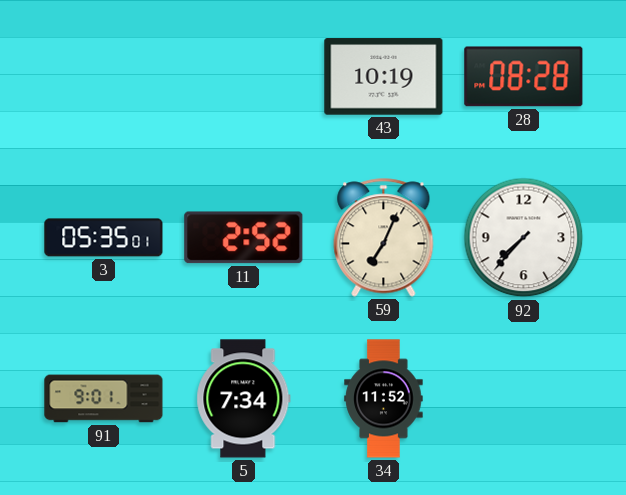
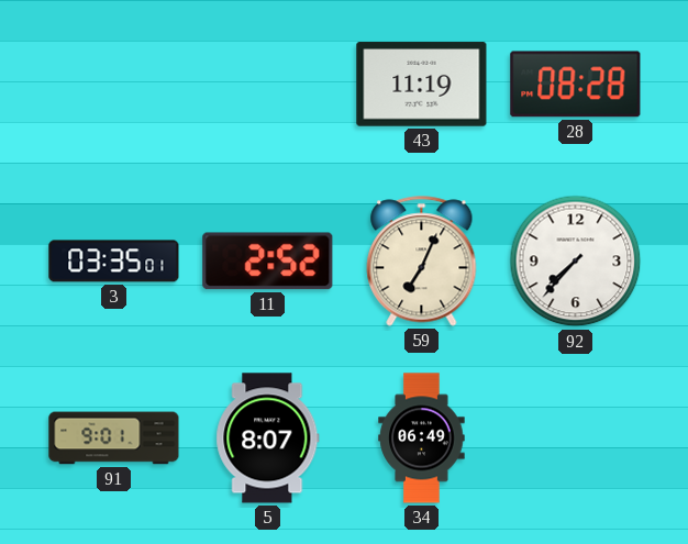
43: 10:19 -> 11:19 (422, 85)
3: 05:35 -> 03:35 (114, 262)
5: 7:34 -> 8:07 (268, 438)
34: 11:52 -> 06:49 (422, 438)
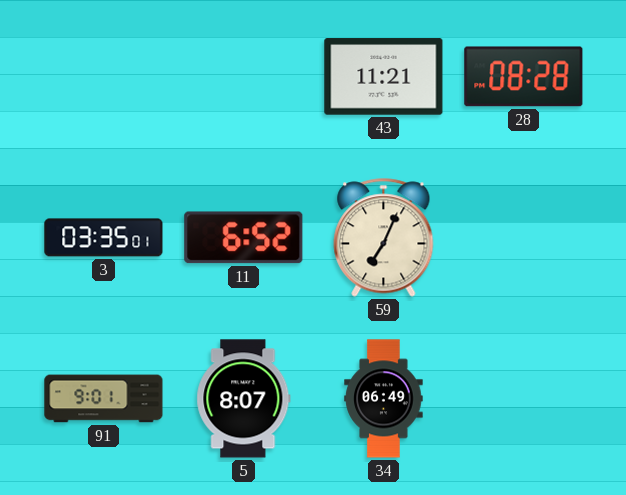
43: 11:19 -> 11:21 (384, 77)
11: 2:52 -> 6:52 (244, 238)
92: 7:37 -> none (576, 262)
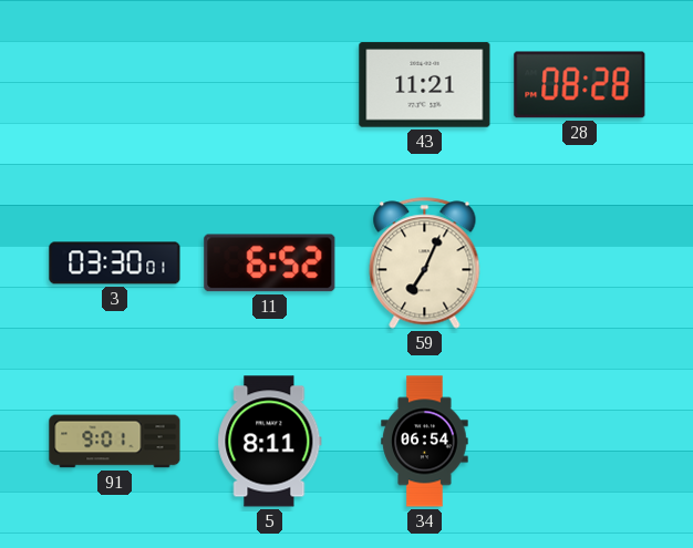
3: 03:35 -> 03:30 (115, 263)
5: 8:07 -> 8:11 (270, 442)
34: 06:49 -> 06:54 (425, 442)
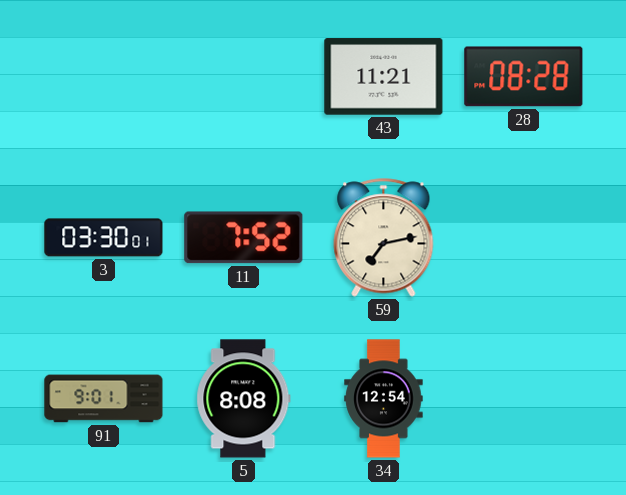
11: 6:52 -> 7:52 (244, 238)
59: 7:04 -> 7:13 (384, 238)
5: 8:11 -> 8:08 (244, 399)
34: 06:54 -> 12:54 (384, 399)
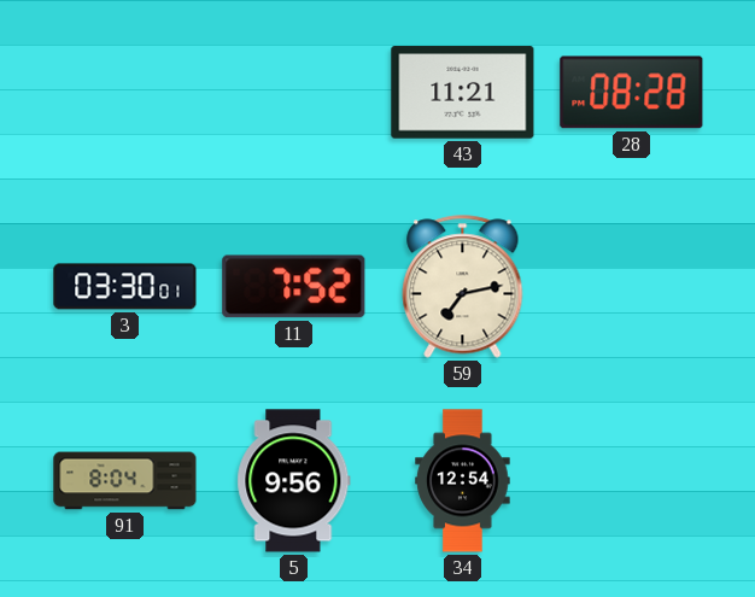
91: 9:01 -> 8:04 (125, 481)
5: 8:08 -> 9:56 (294, 481)
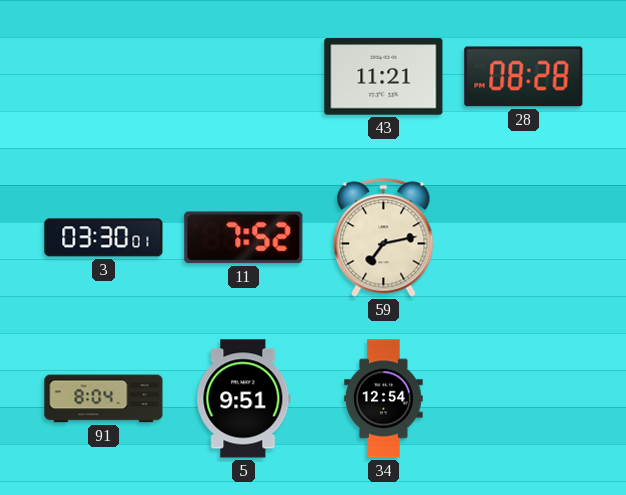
5: 9:56 -> 9:51 (244, 399)
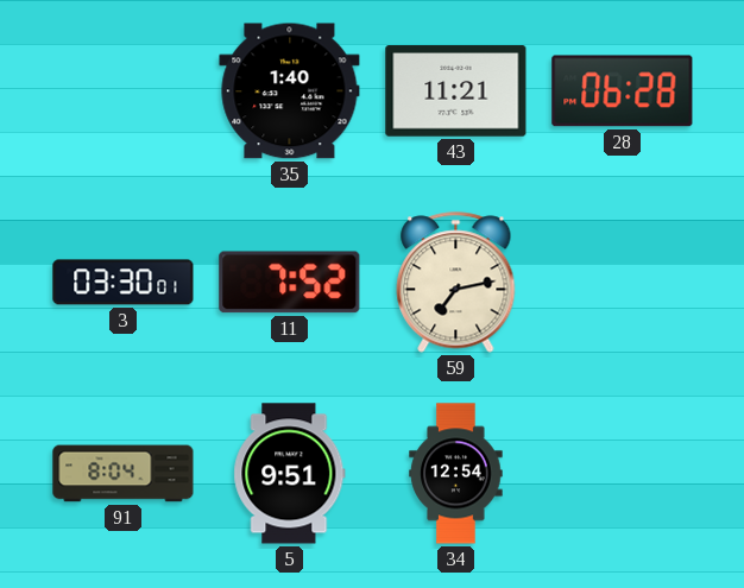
35: none -> 1:40 (290, 91)
28: 08:28 -> 06:28 (623, 91)
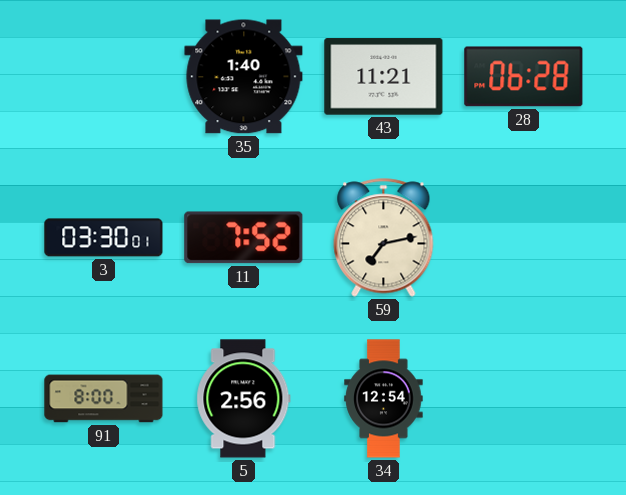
91: 8:04 -> 8:00 (104, 399)
5: 9:51 -> 2:56 (244, 399)
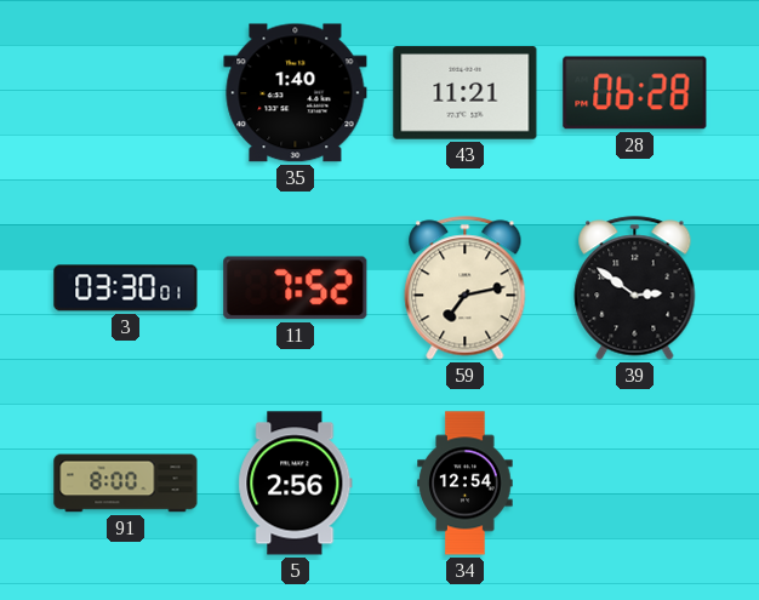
39: none -> 2:51 (635, 288)
